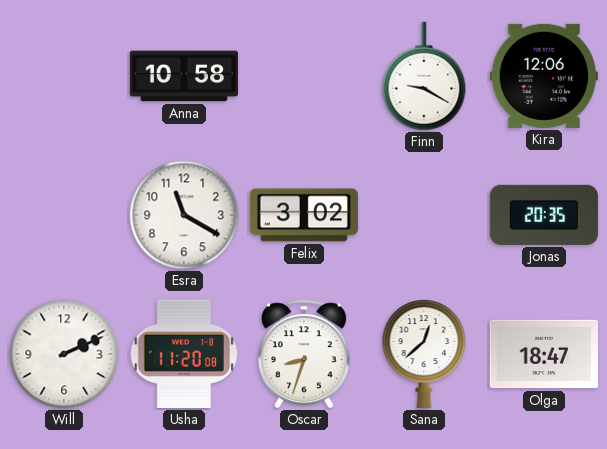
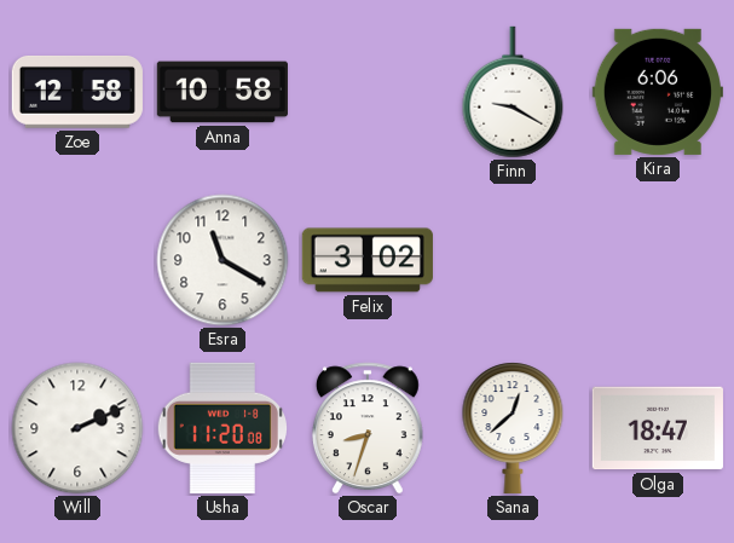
Zoe: none -> 12:58 (77, 93)
Kira: 12:06 -> 6:06 (658, 92)
Jonas: 20:35 -> none (544, 215)
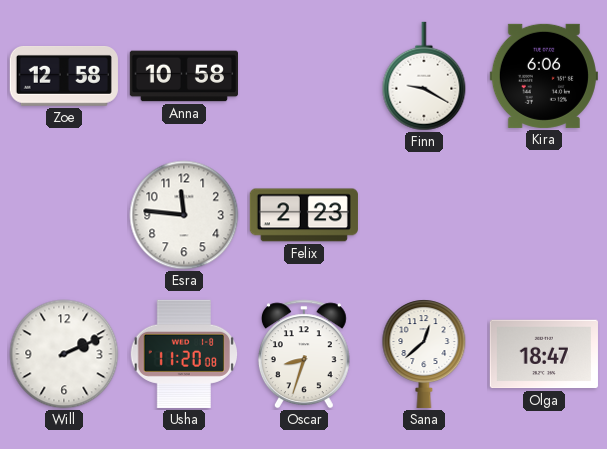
Esra: 11:20 -> 11:46 (184, 215)
Felix: 3:02 -> 2:23 (304, 215)
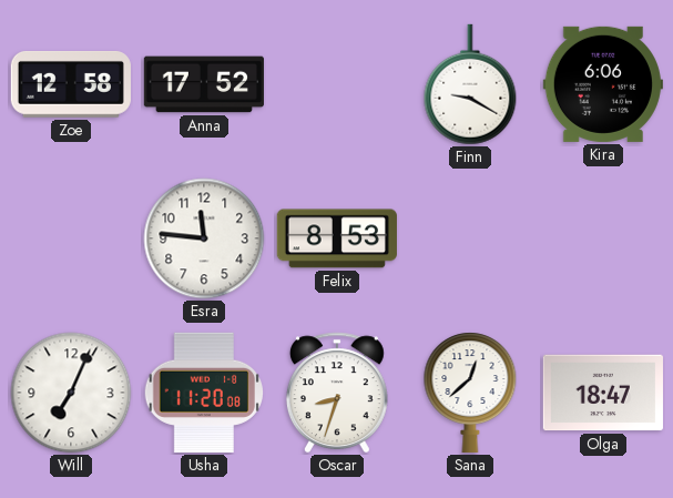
Anna: 10:58 -> 17:52 (204, 84)
Felix: 2:23 -> 8:53 (337, 238)
Will: 2:11 -> 7:04 (71, 393)
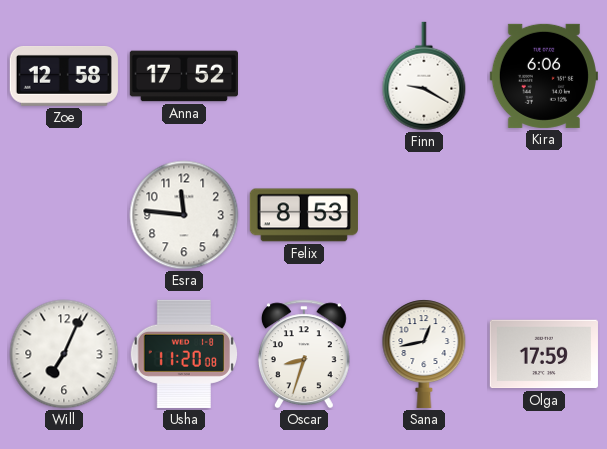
Sana: 12:38 -> 12:43 (424, 354)
Olga: 18:47 -> 17:59 (544, 354)
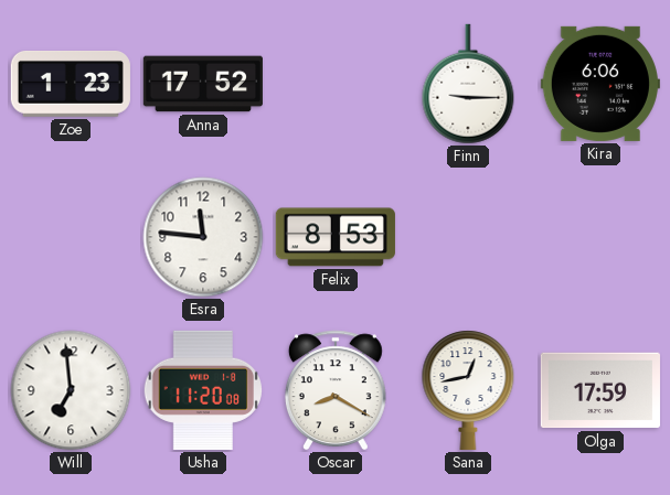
Zoe: 12:58 -> 1:23 (71, 85)
Finn: 9:20 -> 9:15 (468, 84)
Will: 7:04 -> 6:59 (71, 390)
Oscar: 8:33 -> 8:20 (336, 390)
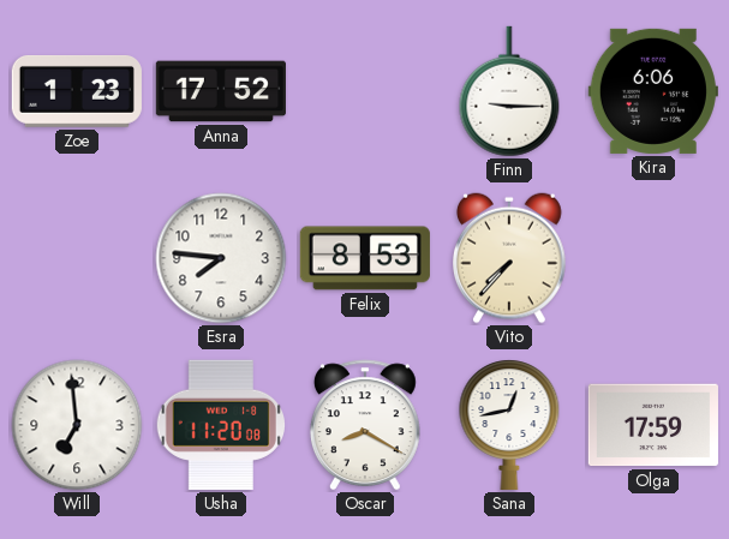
Esra: 11:46 -> 7:46 (221, 258)
Vito: none -> 7:37 (510, 258)
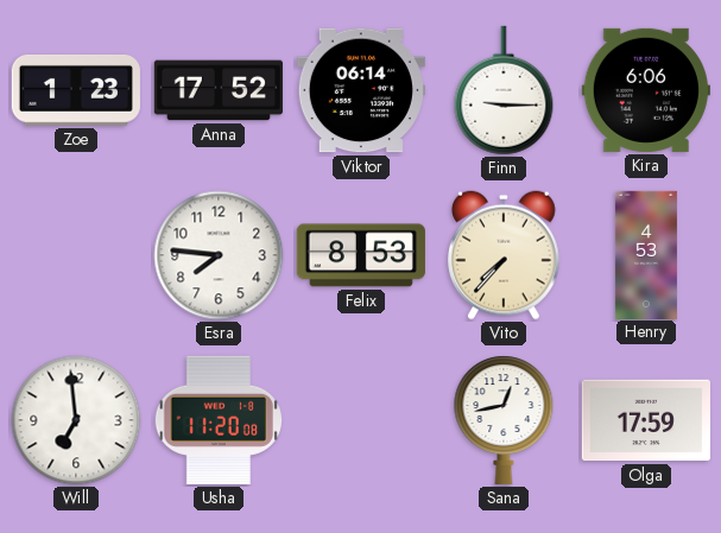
Viktor: none -> 06:14 (361, 90)
Henry: none -> 4:53 (646, 254)
Oscar: 8:20 -> none (365, 425)
